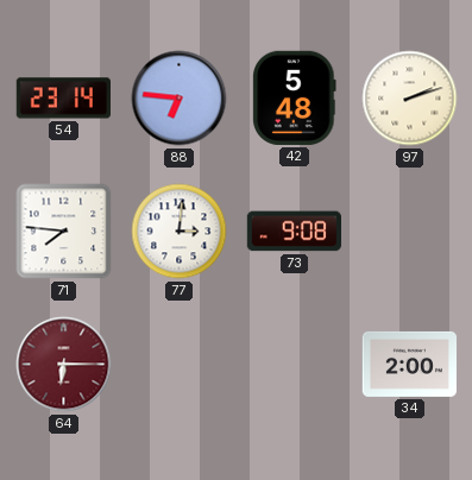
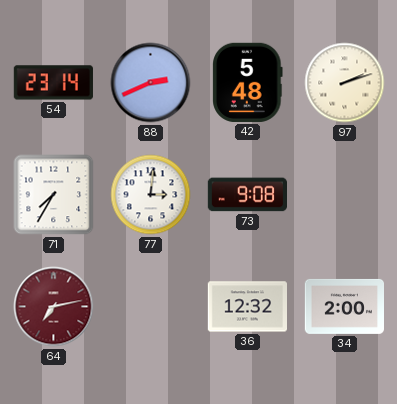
88: 6:46 -> 2:41 (151, 83)
71: 7:46 -> 7:35 (54, 195)
64: 6:15 -> 7:13 (54, 307)
36: none -> 12:32 (247, 307)
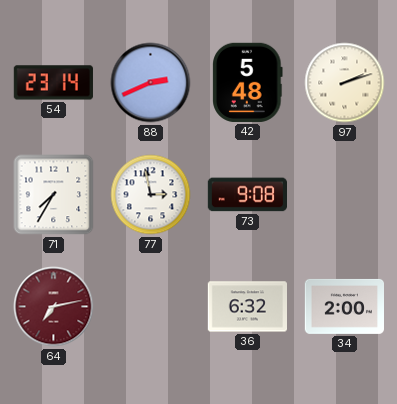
77: 3:01 -> 2:58 (151, 195)
36: 12:32 -> 6:32 (247, 307)
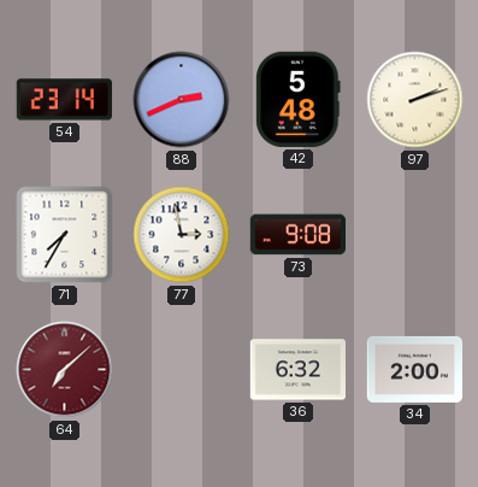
64: 7:13 -> 7:08 (65, 370)
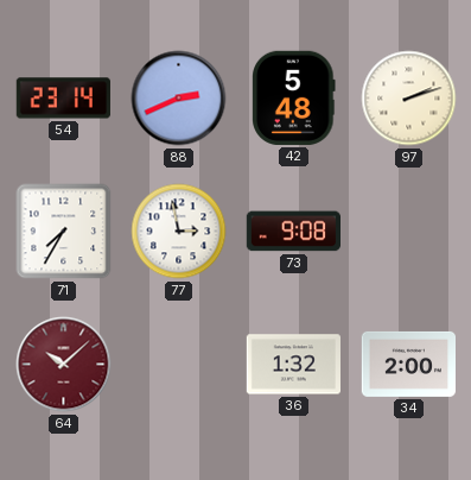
64: 7:08 -> 10:08 (64, 365)
36: 6:32 -> 1:32 (293, 365)
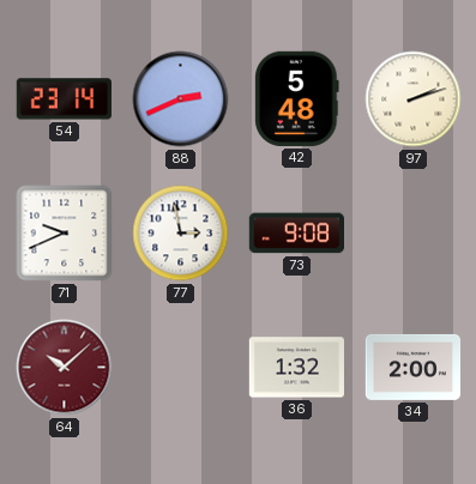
71: 7:35 -> 9:41 (65, 234)
